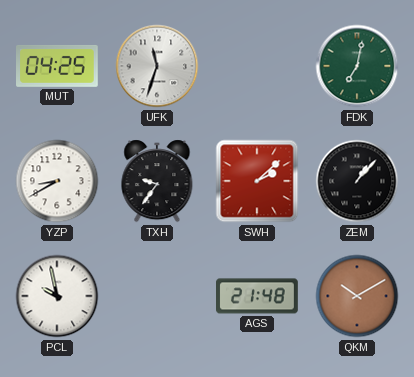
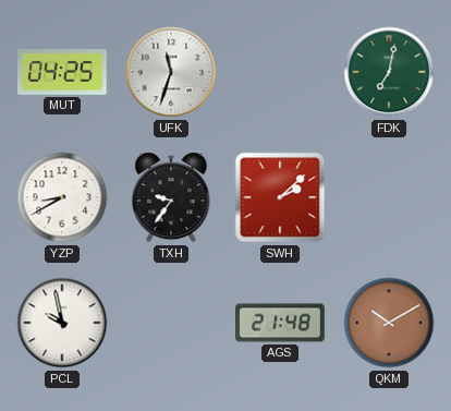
ZEM: 1:07 -> none (357, 181)
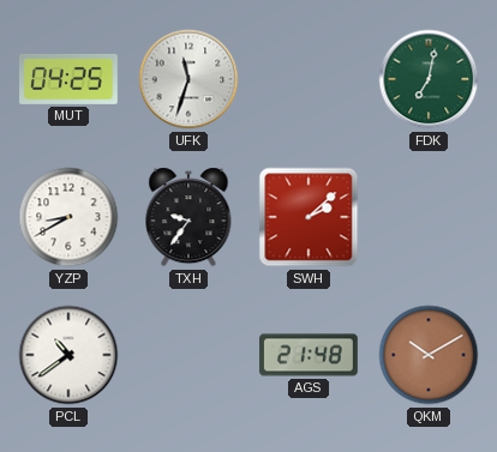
PCL: 9:58 -> 10:39 (68, 355)
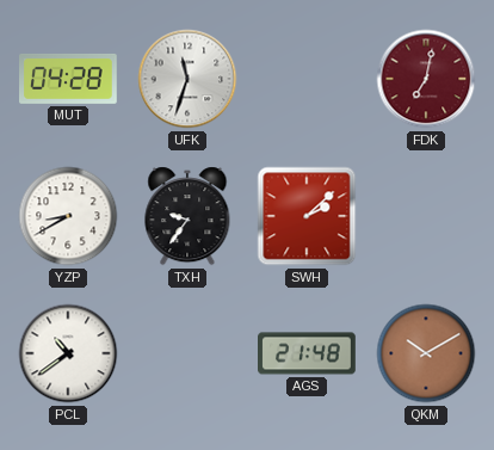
MUT: 04:25 -> 04:28 (69, 79)
FDK dial: green -> burgundy (426, 79)
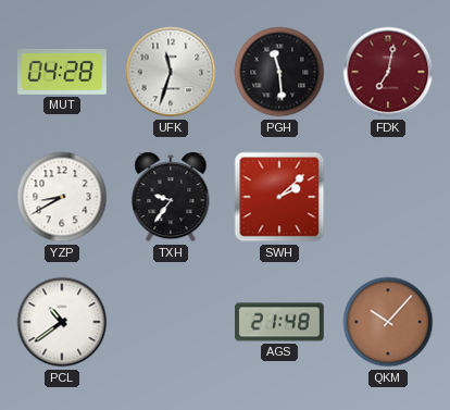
PGH: none -> 11:29 (279, 72)
QKM: 10:10 -> 10:07 (388, 322)
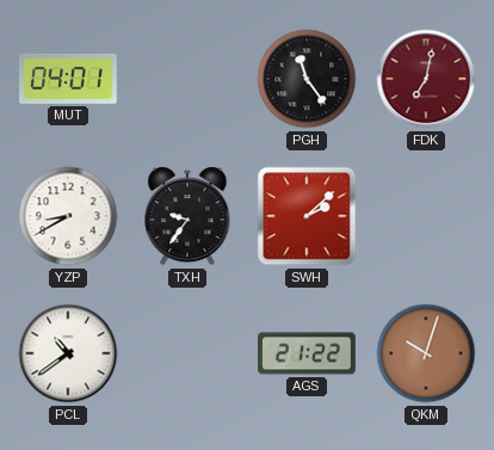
MUT: 04:28 -> 04:01 (69, 79)
UFK: 11:33 -> none (171, 72)
PGH: 11:29 -> 11:24 (307, 79)
AGS: 21:48 -> 21:22 (308, 353)
QKM: 10:07 -> 10:03 (426, 353)
